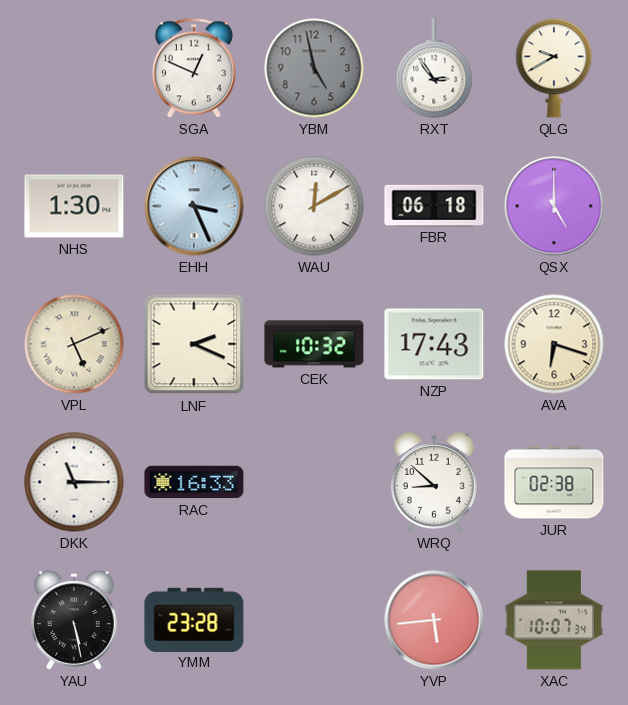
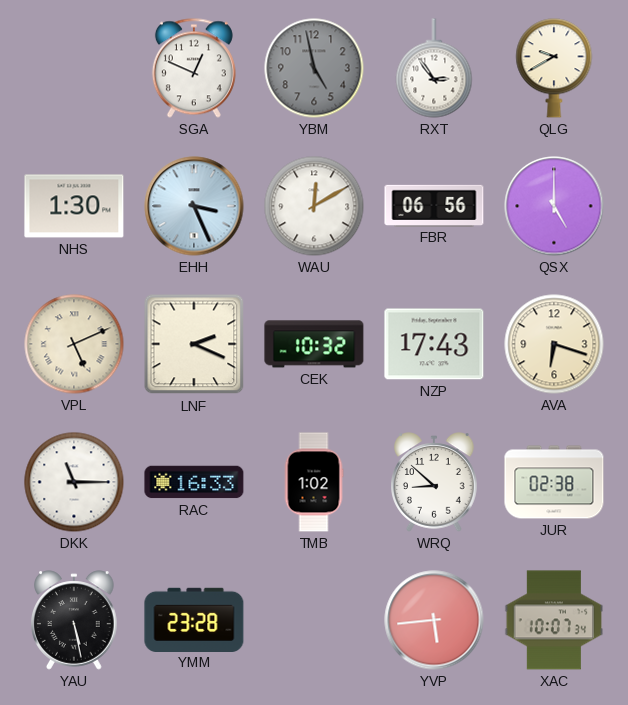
FBR: 06:18 -> 06:56 (434, 205)
TMB: none -> 1:02 (314, 482)
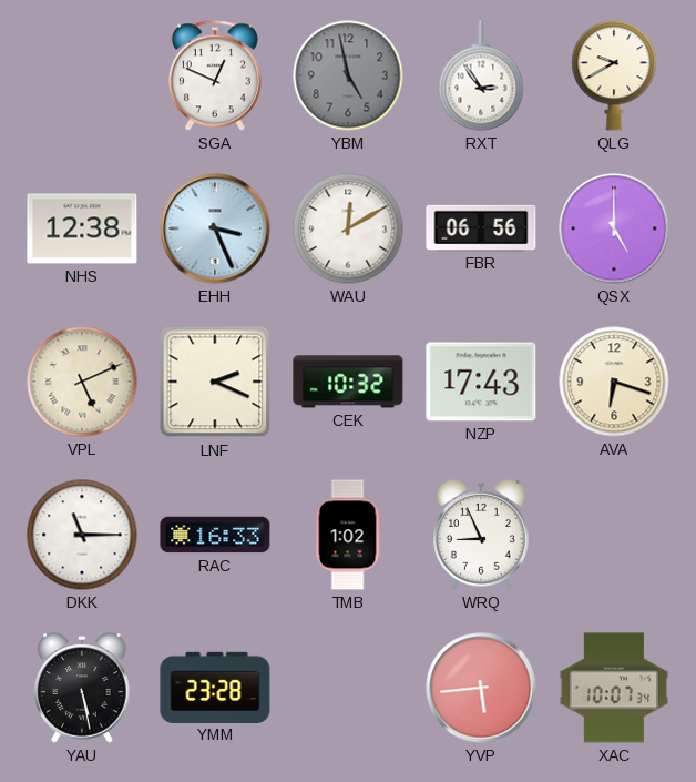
NHS: 1:30 -> 12:38 (82, 228)
WRQ: 8:52 -> 8:56 (482, 535)
JUR: 02:38 -> none (554, 482)
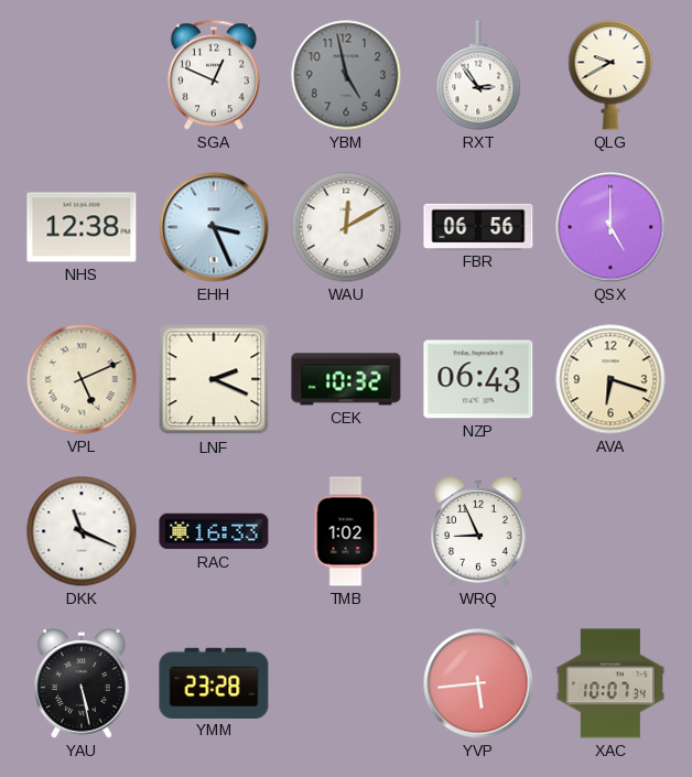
NZP: 17:43 -> 06:43 (478, 379)
DKK: 11:15 -> 11:19 (82, 531)
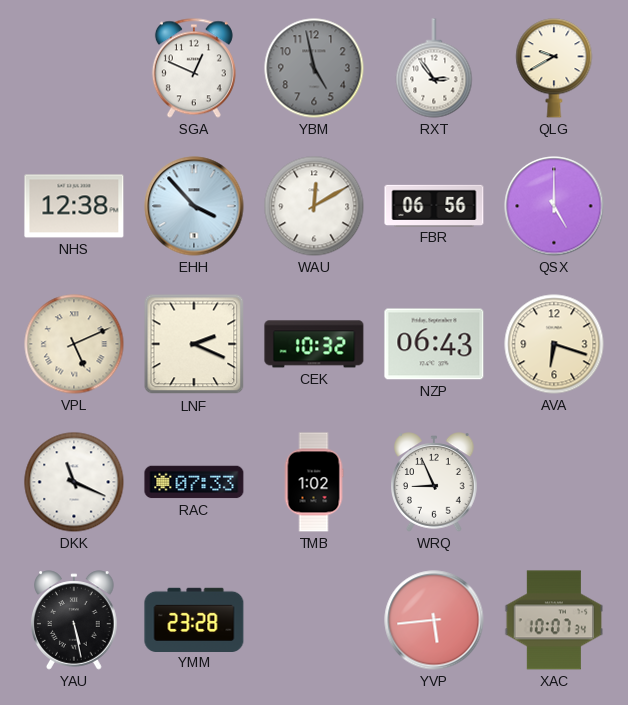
EHH: 3:26 -> 3:53 (194, 206)
RAC: 16:33 -> 07:33 (194, 482)
